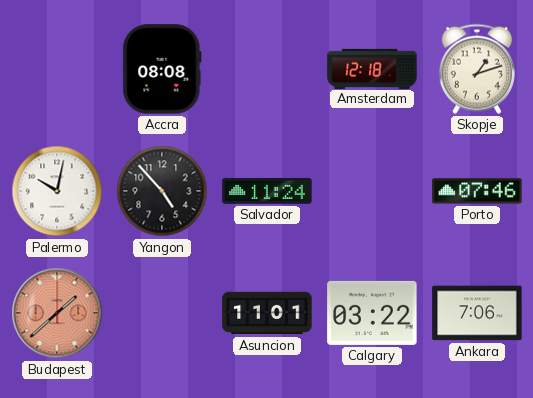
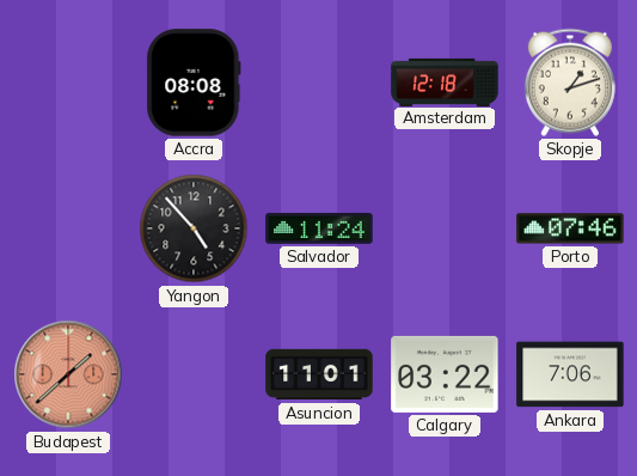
Palermo: 10:02 -> none (57, 191)
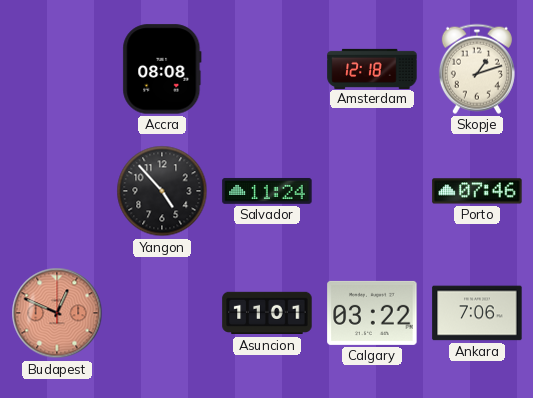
Budapest: 1:38 -> 12:49 (57, 313)
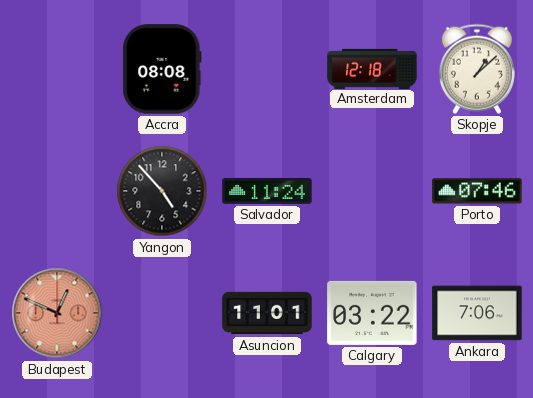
Skopje: 1:12 -> 1:08 (477, 69)
